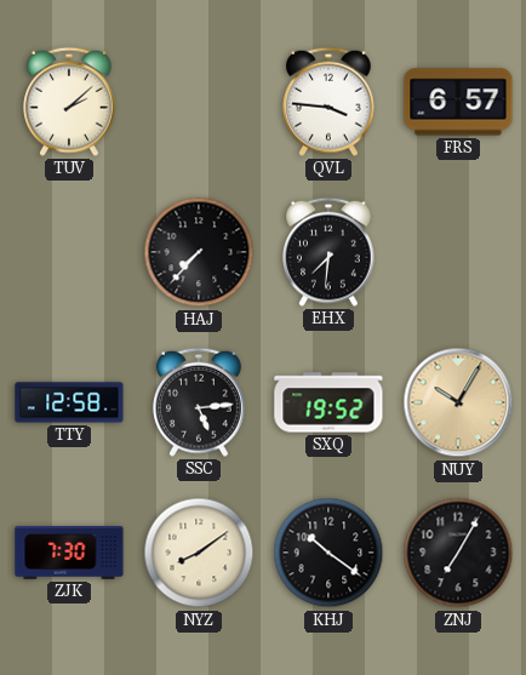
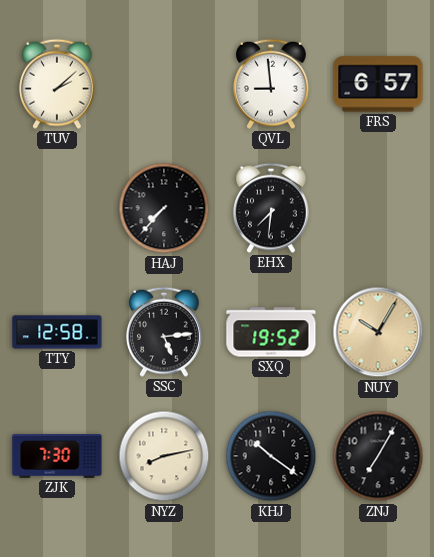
QVL: 3:46 -> 8:59 (272, 84)
NYZ: 8:09 -> 8:13 (164, 456)
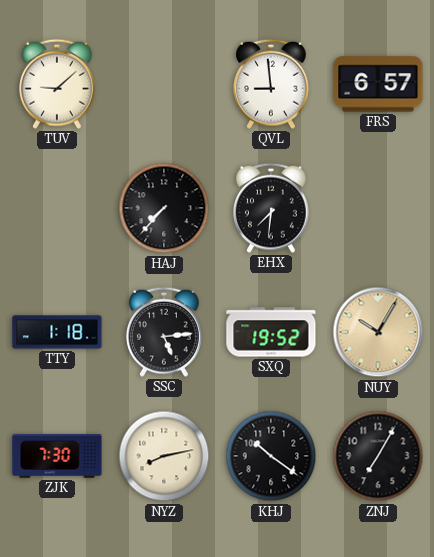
TUV: 2:08 -> 9:08 (58, 84)
TTY: 12:58 -> 1:18 (57, 332)
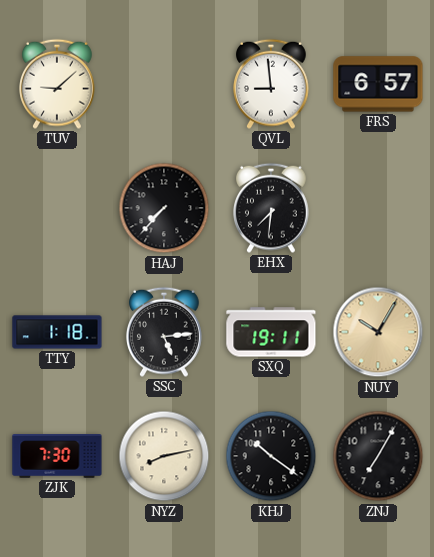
SXQ: 19:52 -> 19:11 (271, 332)
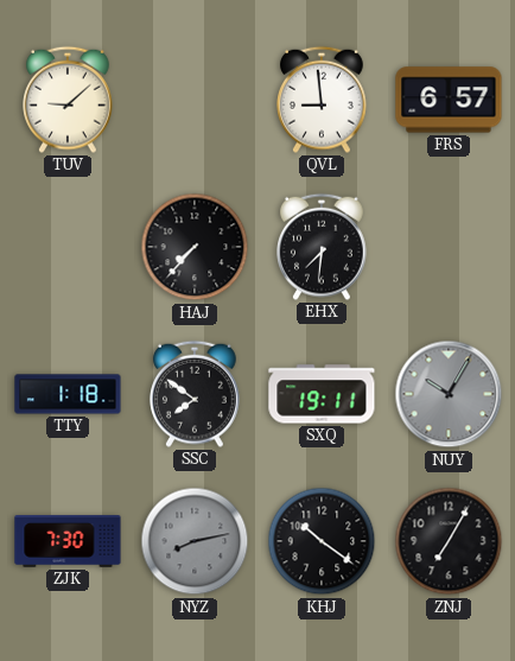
SSC: 5:14 -> 7:51 (196, 394)
NUY dial: champagne -> grey (449, 394)
NYZ dial: cream -> grey (195, 541)
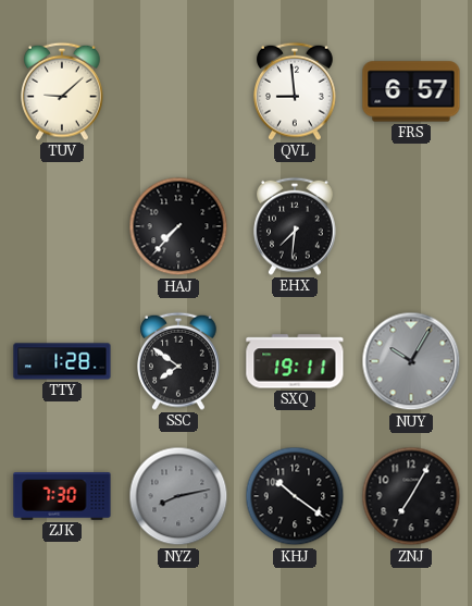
TTY: 1:18 -> 1:28 (62, 361)
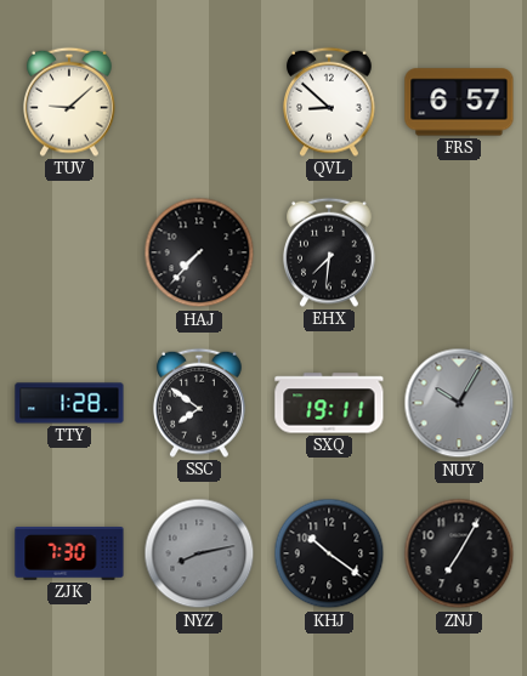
QVL: 8:59 -> 8:52 (330, 102)
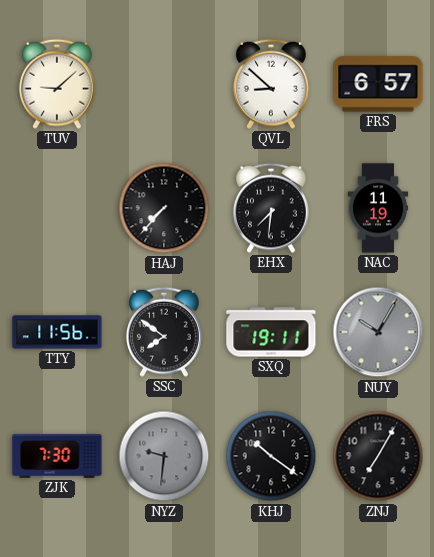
NAC: none -> 11:19 (378, 208)
TTY: 1:28 -> 11:56 (57, 332)
NYZ: 8:13 -> 9:31 (164, 456)
